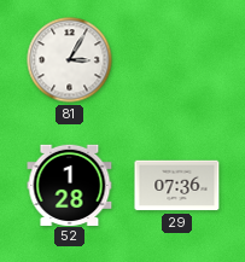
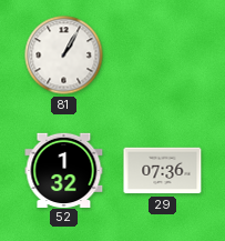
81: 3:05 -> 1:05 (64, 56)
52: 1:28 -> 1:32 (64, 170)
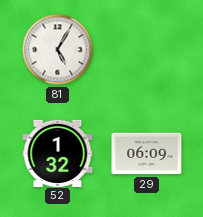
81: 1:05 -> 5:05 (58, 50)
29: 07:36 -> 06:09 (147, 154)
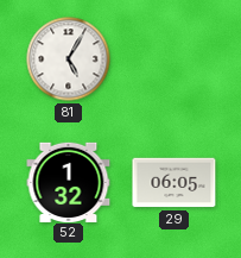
29: 06:09 -> 06:05 (175, 183)
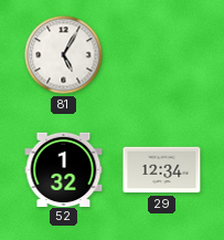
29: 06:05 -> 12:34 (162, 170)
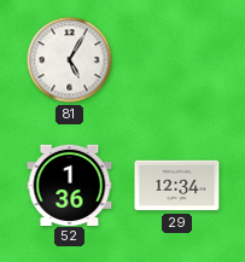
52: 1:32 -> 1:36 (70, 185)
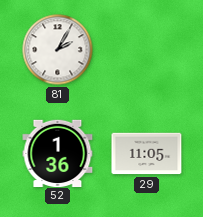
81: 5:05 -> 2:05 (58, 50)
29: 12:34 -> 11:05 (147, 154)
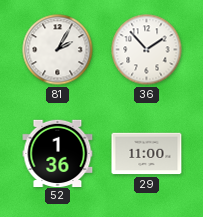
36: none -> 1:53 (147, 50)
29: 11:05 -> 11:00 (147, 154)
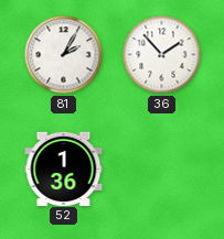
29: 11:00 -> none (147, 154)
